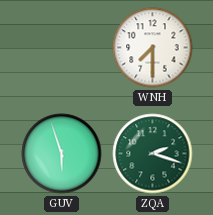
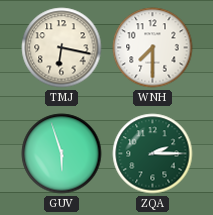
TMJ: none -> 6:17 (62, 48)
ZQA: 2:18 -> 2:15 (153, 154)
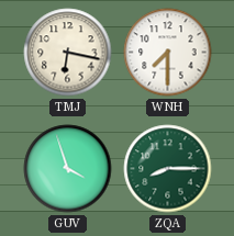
GUV: 5:57 -> 3:57 (68, 169)
ZQA: 2:15 -> 8:15 (168, 169)
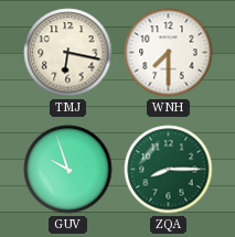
GUV: 3:57 -> 9:57 (68, 170)
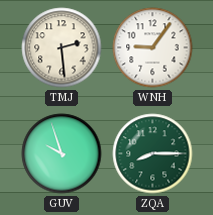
TMJ: 6:17 -> 2:29 (62, 48)
WNH: 7:30 -> 9:06 (153, 48)
